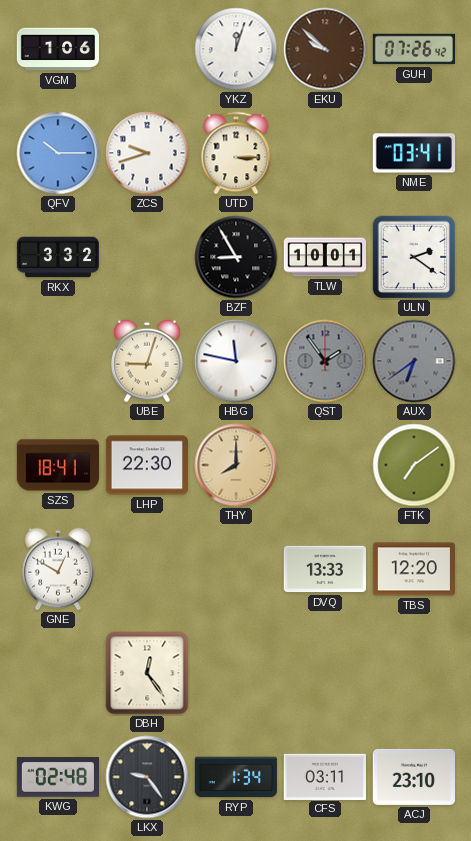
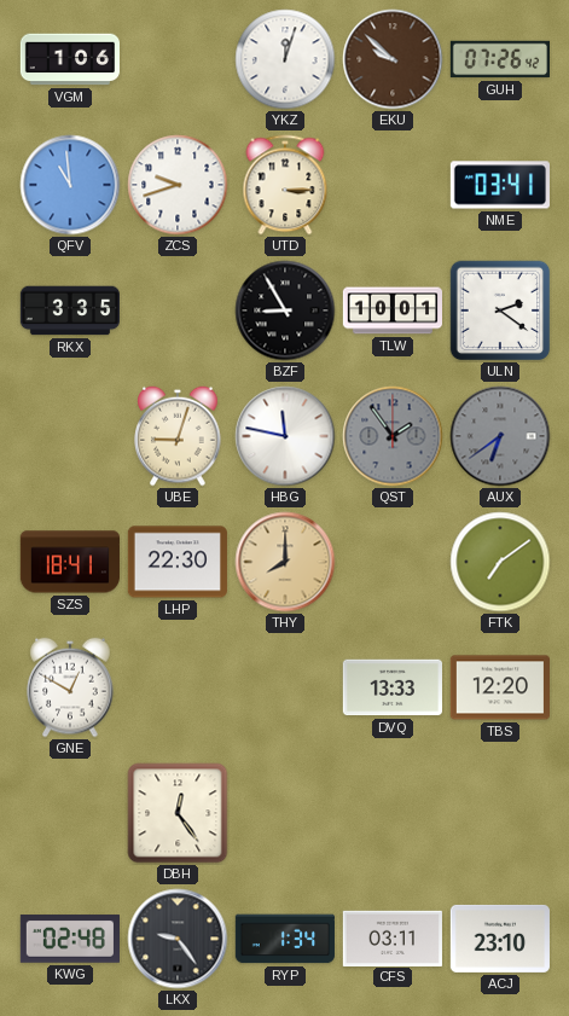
QFV: 10:15 -> 10:59 (70, 185)
RKX: 3:32 -> 3:35 (69, 310)
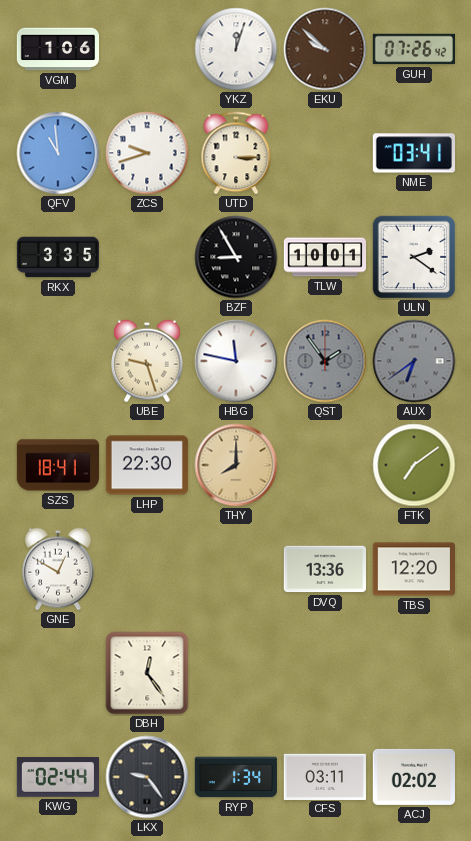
UBE: 9:03 -> 9:27 (147, 361)
DVQ: 13:33 -> 13:36 (324, 569)
KWG: 02:48 -> 02:44 (57, 777)
ACJ: 23:10 -> 02:02 (414, 777)
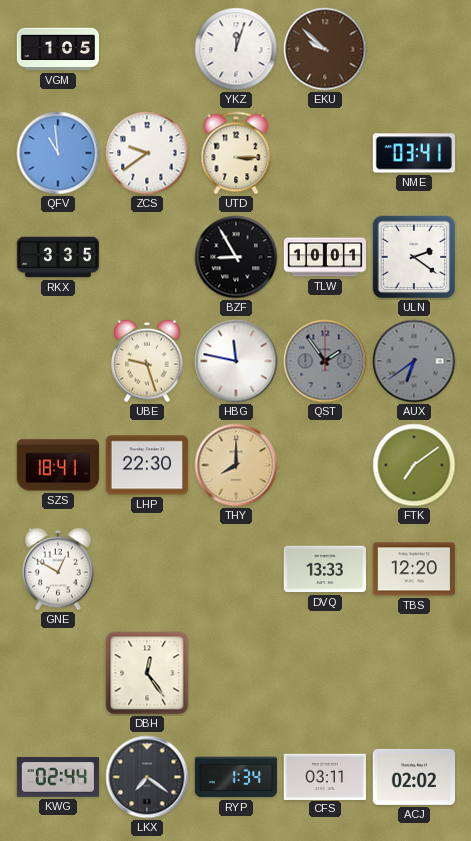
VGM: 1:06 -> 1:05 (57, 49)
GUH: 07:26 -> none (413, 49)
ZCS: 9:42 -> 9:39 (147, 153)
DVQ: 13:36 -> 13:33 (324, 569)
LKX: 9:24 -> 7:21 (147, 777)
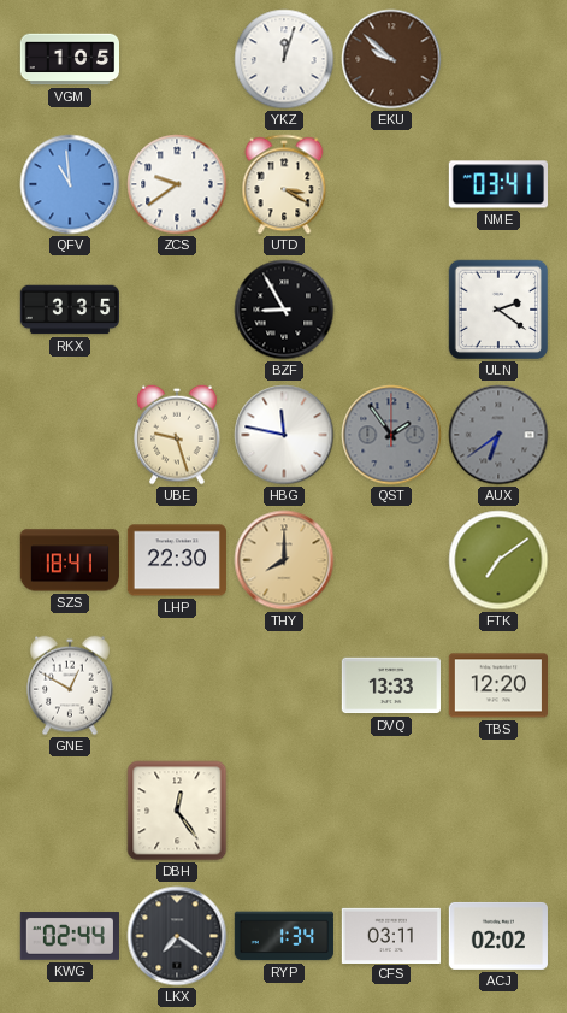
UTD: 3:15 -> 3:20 (284, 184)
TLW: 10:01 -> none (324, 257)
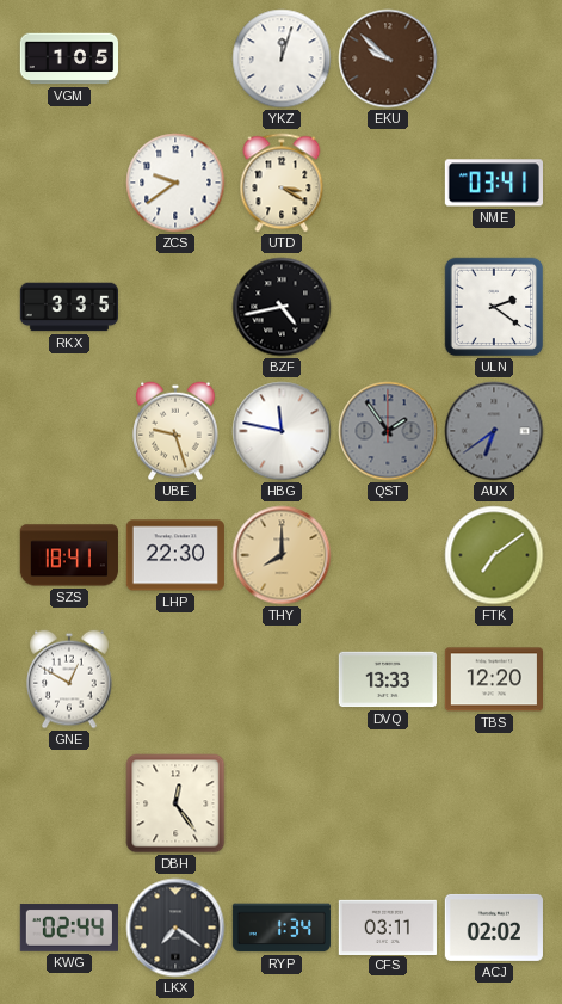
QFV: 10:59 -> none (70, 184)
BZF: 8:55 -> 4:43 (282, 307)
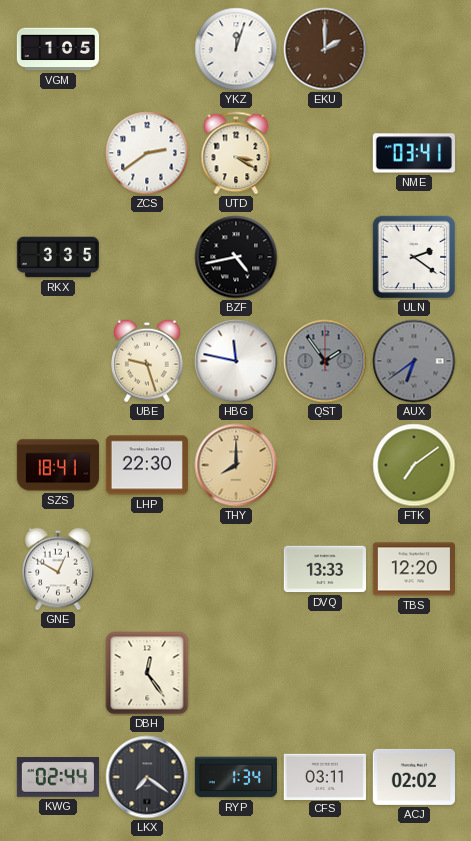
EKU: 9:52 -> 2:00 (325, 49)
ZCS: 9:39 -> 2:39 (147, 153)
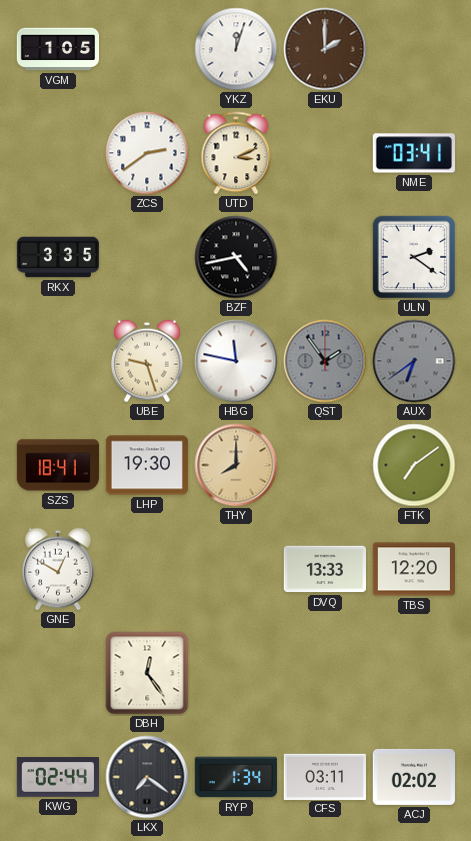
UTD: 3:20 -> 3:11 (236, 153)
LHP: 22:30 -> 19:30 (147, 465)
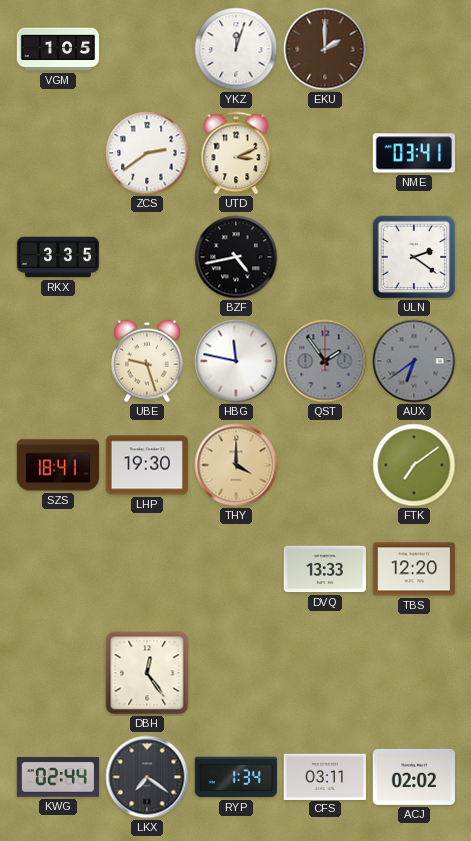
THY: 8:00 -> 4:00 (236, 465)
GNE: 12:50 -> none (58, 569)
